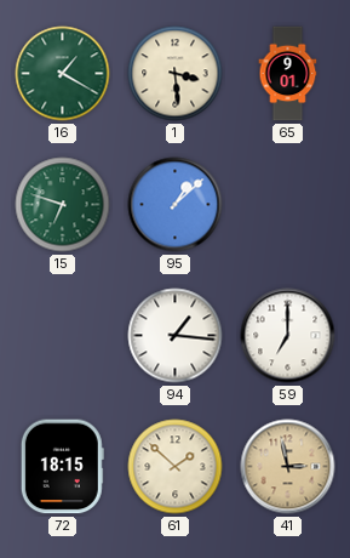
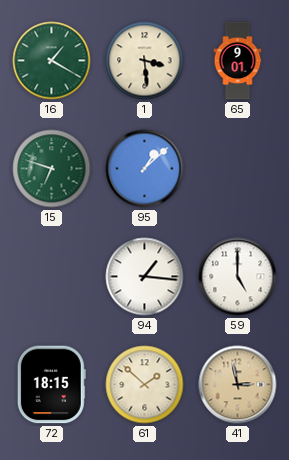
59: 7:00 -> 5:00 (238, 277)
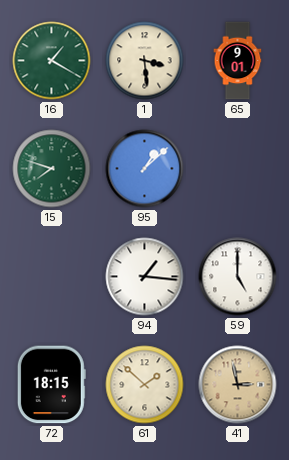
15: 6:48 -> 7:48 (52, 169)
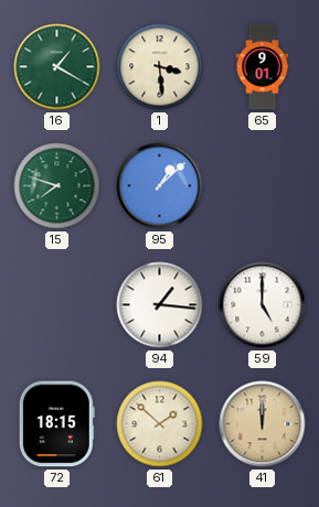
41: 2:58 -> 12:00 (263, 424)
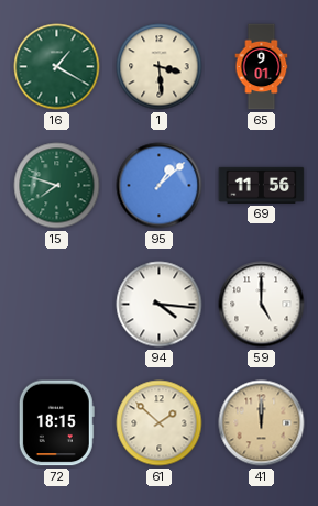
69: none -> 11:56 (262, 185)
94: 1:16 -> 4:16 (160, 305)
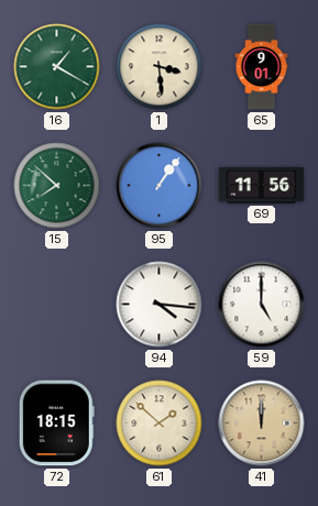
15: 7:48 -> 7:52 (57, 186)
95: 1:08 -> 1:06 (160, 186)
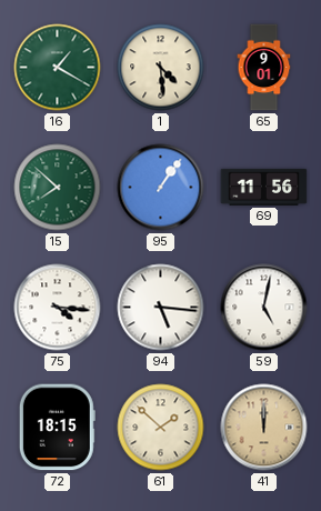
1: 3:29 -> 4:29 (161, 68)
75: none -> 4:16 (58, 308)
94: 4:16 -> 5:16 (161, 308)
59: 5:00 -> 5:02 (264, 308)
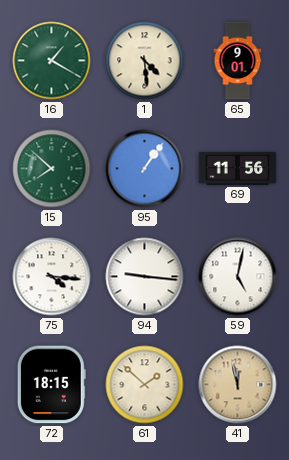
94: 5:16 -> 9:16 (145, 277)
41: 12:00 -> 11:58 (238, 385)
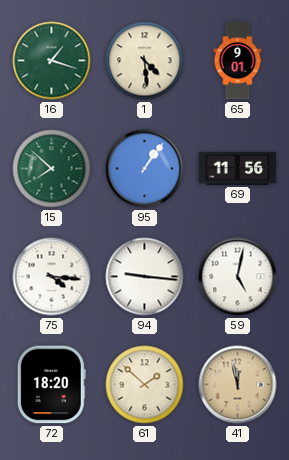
16: 1:20 -> 1:18 (52, 61)
72: 18:15 -> 18:20 (51, 385)
